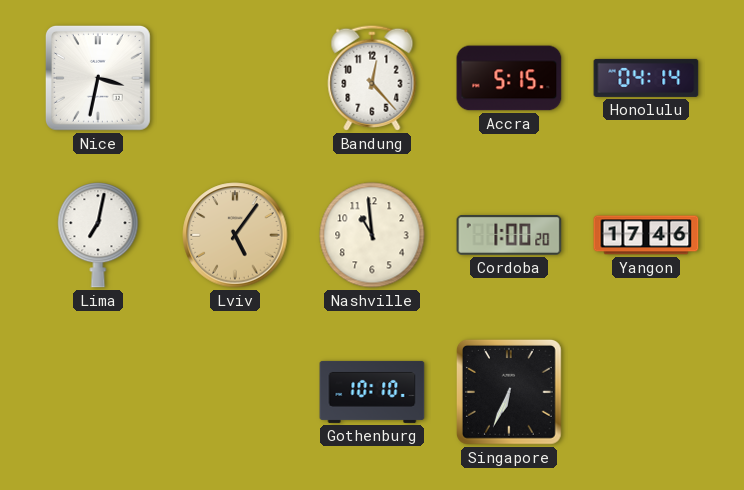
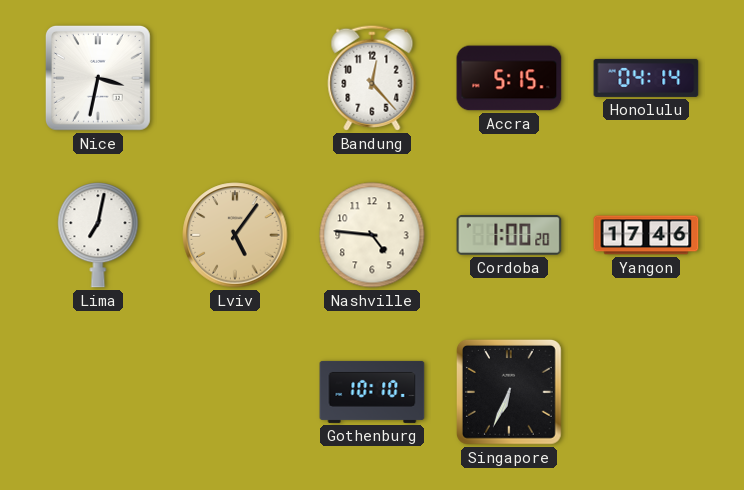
Nashville: 10:59 -> 4:46 (372, 235)
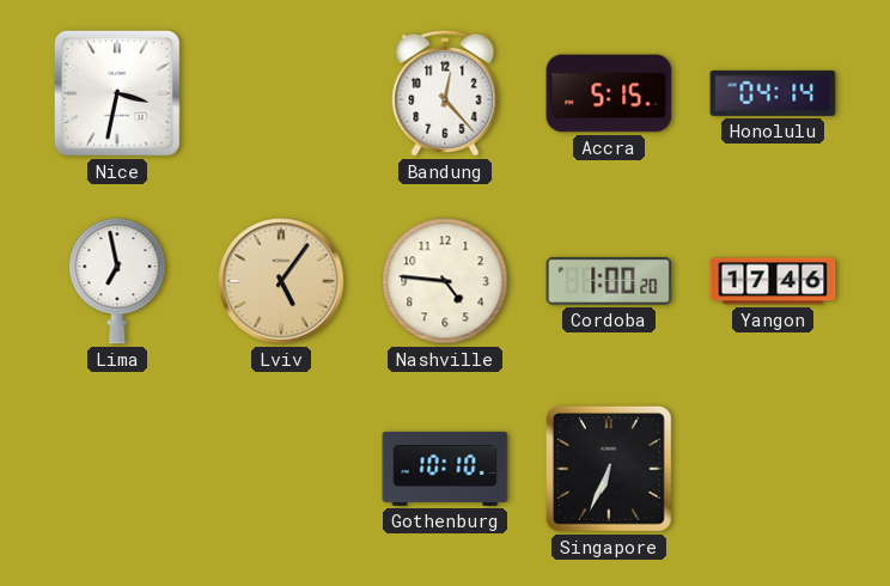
Lima: 7:02 -> 6:58 (117, 281)
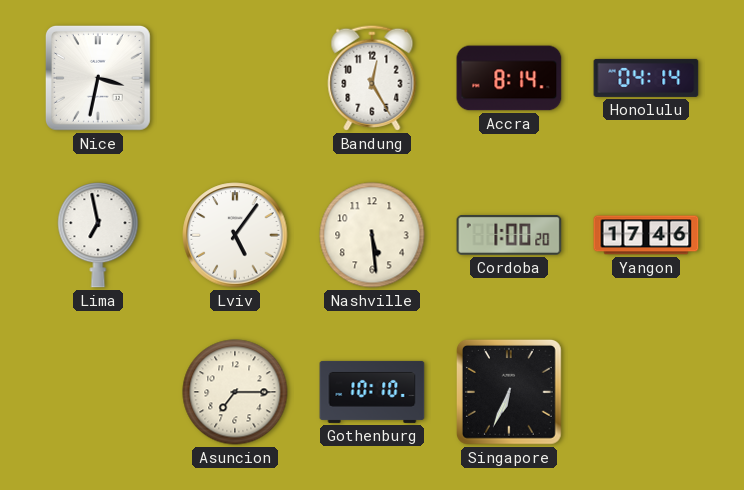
Bandung: 12:23 -> 12:25 (372, 78)
Accra: 5:15 -> 8:14 (509, 78)
Lviv dial: champagne -> white (235, 235)
Nashville: 4:46 -> 5:29 (372, 235)
Asuncion: none -> 7:15 (235, 392)
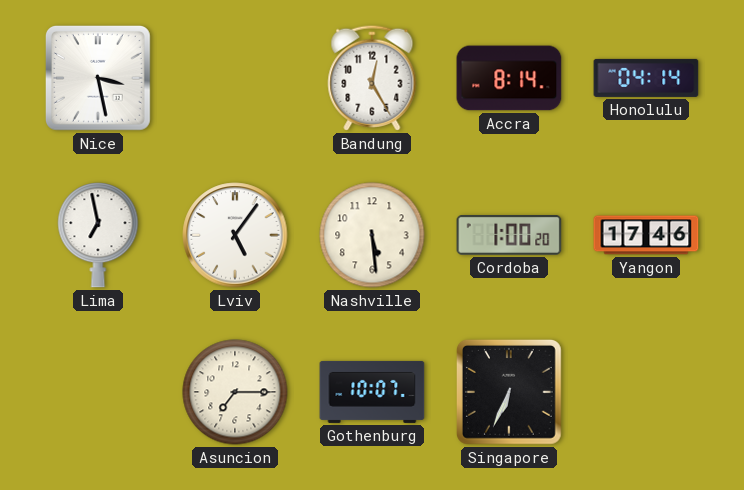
Nice: 3:32 -> 3:28 (98, 78)
Gothenburg: 10:10 -> 10:07 (372, 392)
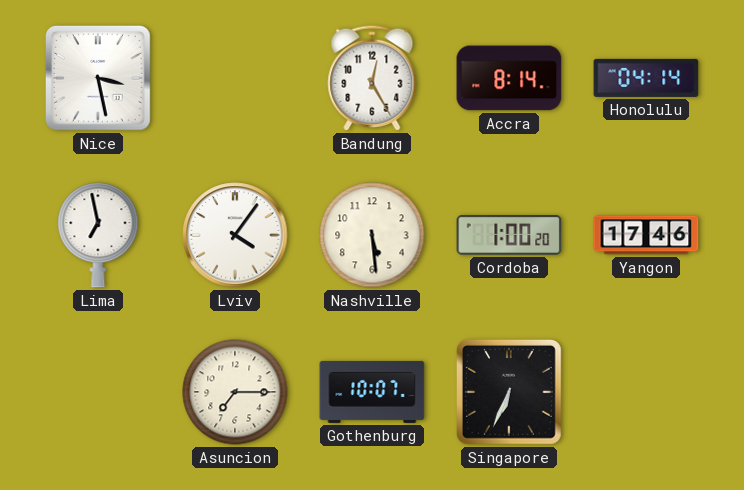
Lviv: 5:06 -> 4:06 (235, 235)
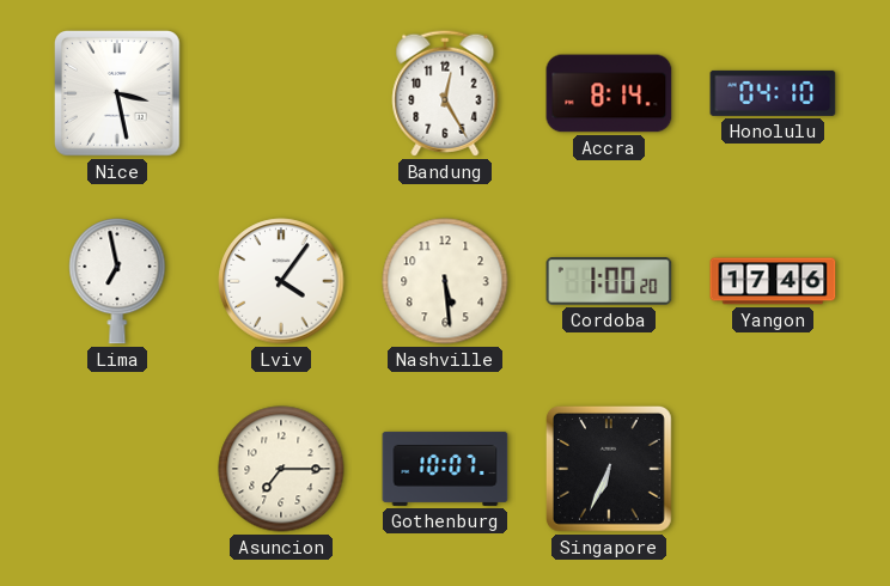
Honolulu: 04:14 -> 04:10 (773, 93)
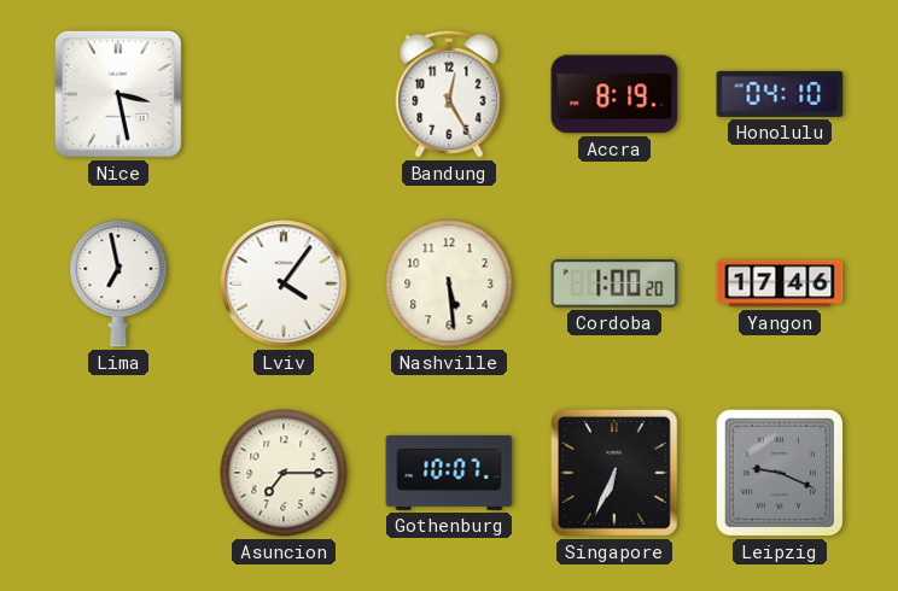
Accra: 8:14 -> 8:19 (614, 94)
Leipzig: none -> 9:19 (780, 473)
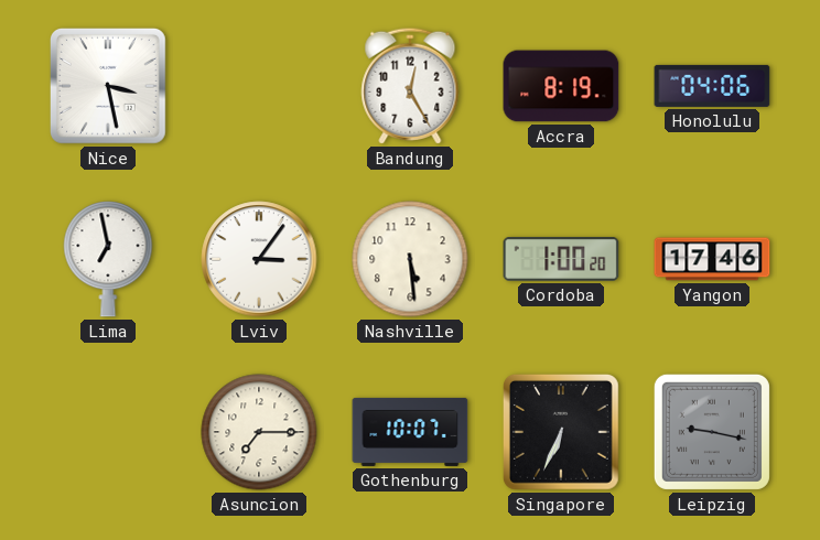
Honolulu: 04:10 -> 04:06 (712, 86)
Lviv: 4:06 -> 3:06 (259, 259)
Leipzig: 9:19 -> 9:17 (712, 432)
